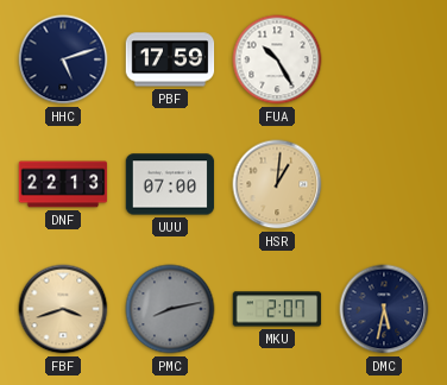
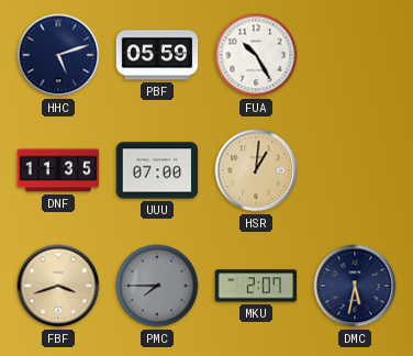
PBF: 17:59 -> 05:59 (157, 55)
DNF: 22:13 -> 11:35 (58, 170)
PMC: 8:13 -> 7:45 (157, 286)
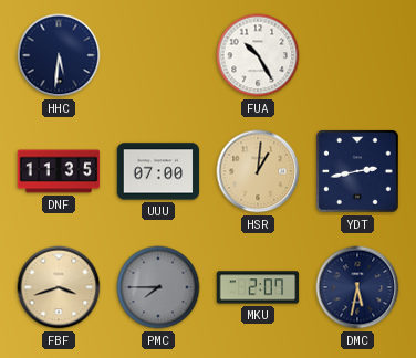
HHC: 5:12 -> 5:31 (59, 55)
PBF: 05:59 -> none (157, 55)
YDT: none -> 2:43 (357, 171)
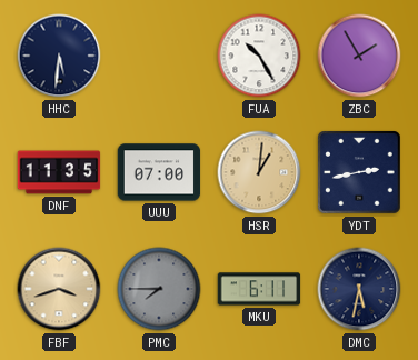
ZBC: none -> 1:55 (359, 56)
MKU: 2:07 -> 6:11 (259, 289)
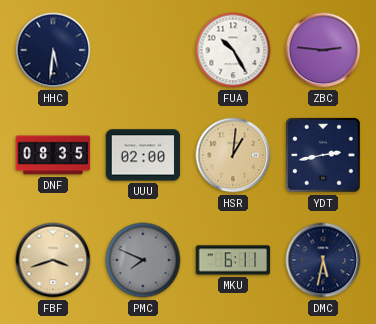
ZBC: 1:55 -> 2:46 (323, 50)
DNF: 11:35 -> 08:35 (53, 155)
UUU: 07:00 -> 02:00 (143, 155)
PMC: 7:45 -> 7:49 (143, 260)
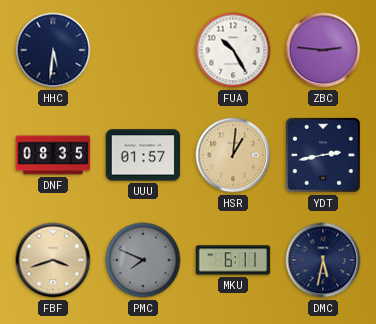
UUU: 02:00 -> 01:57 (143, 155)
